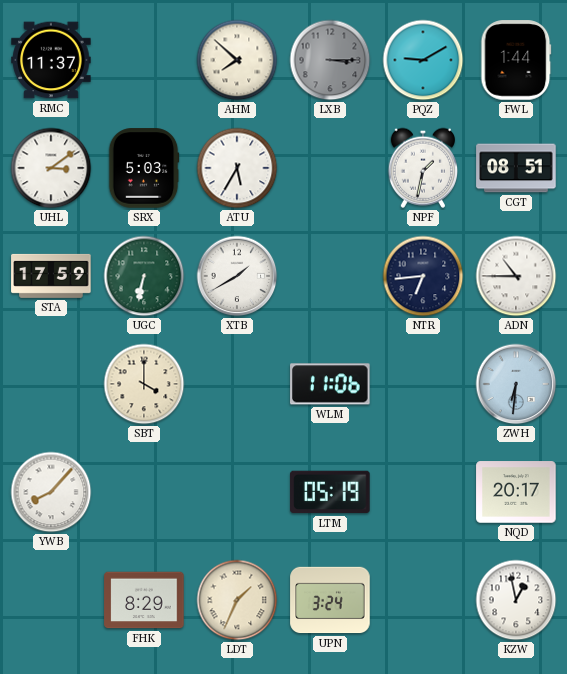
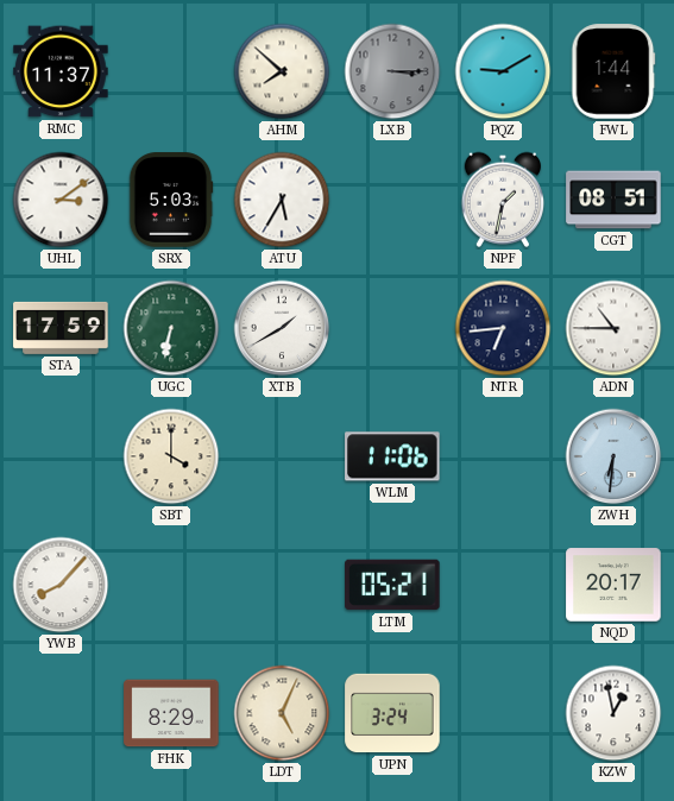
LTM: 05:19 -> 05:21 (392, 585)
LDT: 1:34 -> 5:04 (282, 713)
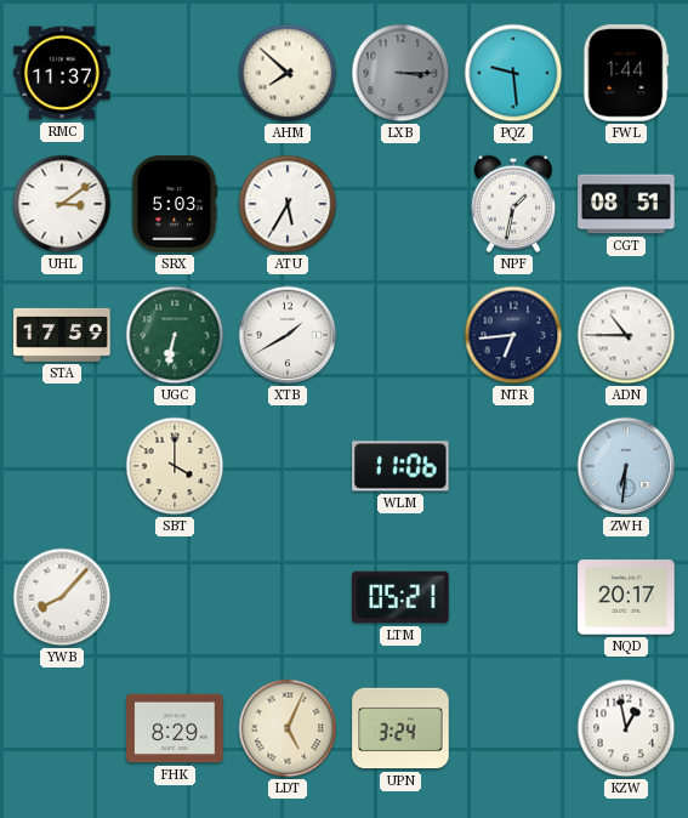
PQZ: 9:10 -> 9:29 (513, 73)
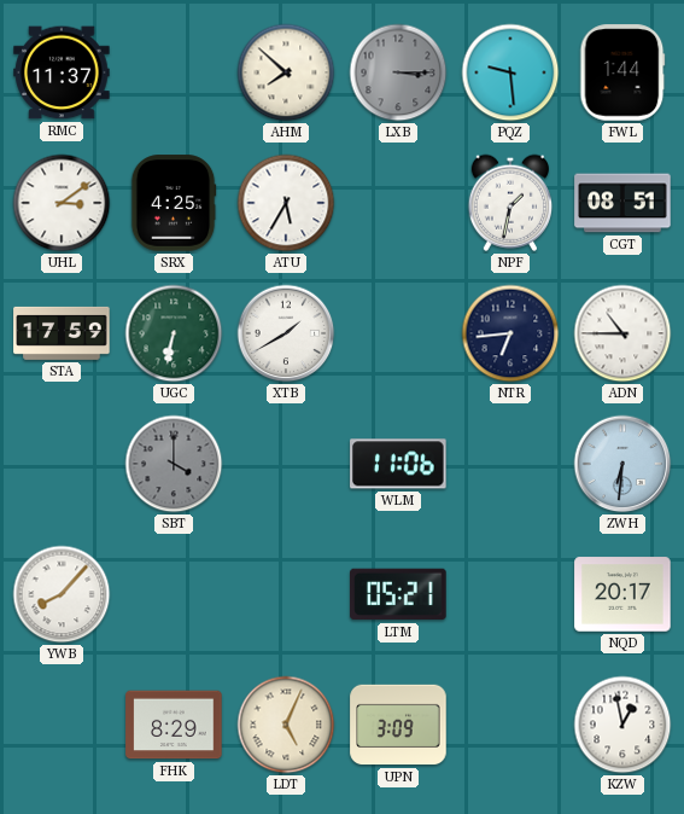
SRX: 5:03 -> 4:25 (174, 203)
SBT dial: cream -> grey (174, 464)
UPN: 3:24 -> 3:09 (398, 725)
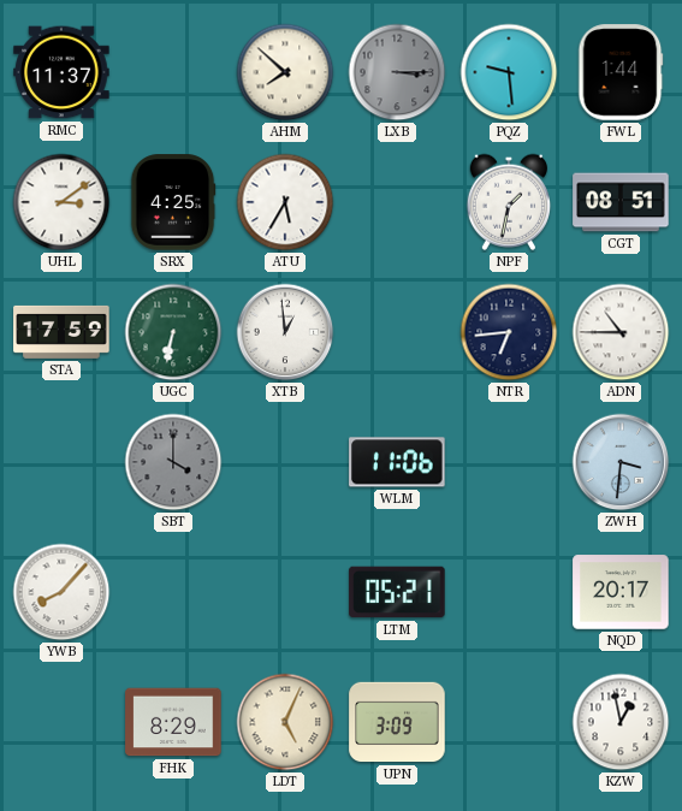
XTB: 1:40 -> 12:59 (285, 332)
ZWH: 6:31 -> 3:31 (621, 462)
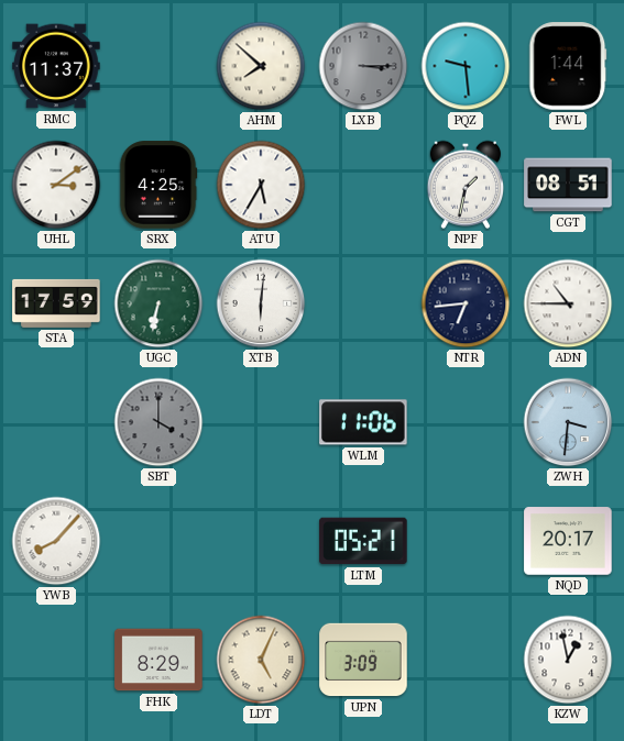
XTB: 12:59 -> 6:01 (261, 303)
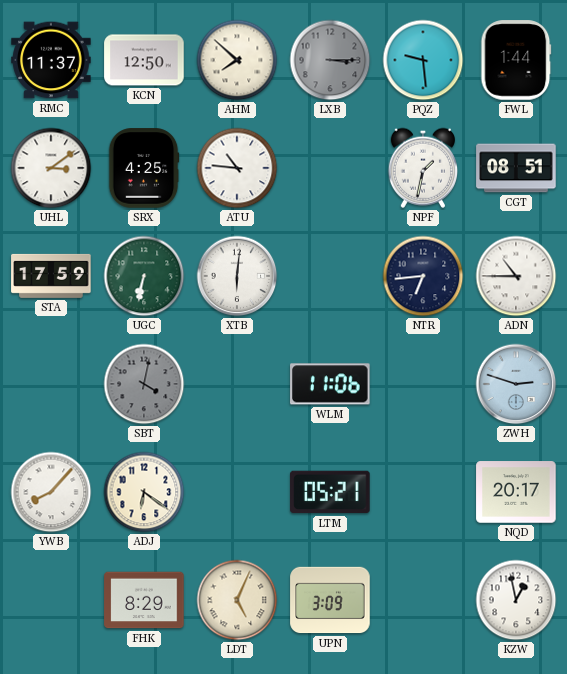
KCN: none -> 12:50 (144, 60)
ATU: 5:35 -> 10:46 (237, 168)
SBT: 4:00 -> 4:02 (144, 384)
ZWH: 3:31 -> 2:48 (516, 384)
ADJ: none -> 6:21 (144, 492)
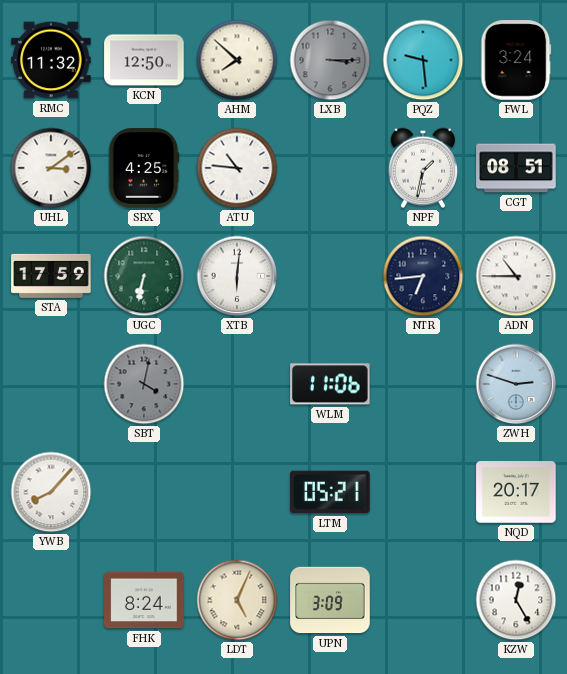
RMC: 11:37 -> 11:32 (51, 60)
FWL: 1:44 -> 3:24 (516, 60)
ADJ: 6:21 -> none (144, 492)
FHK: 8:29 -> 8:24 (144, 600)
KZW: 12:58 -> 12:25 (516, 600)
